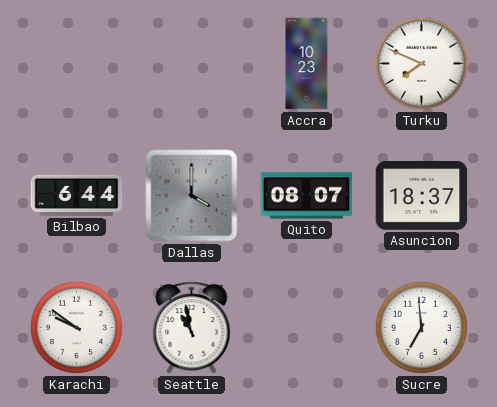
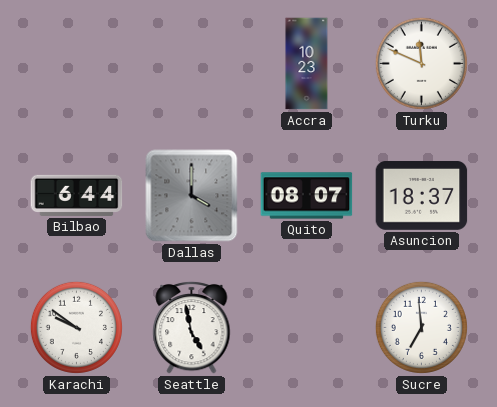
Turku: 7:49 -> 11:49 (421, 63)
Seattle: 10:58 -> 4:58 (192, 327)
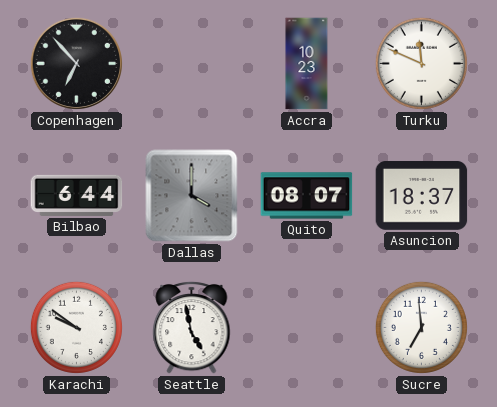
Copenhagen: none -> 6:53 (76, 63)
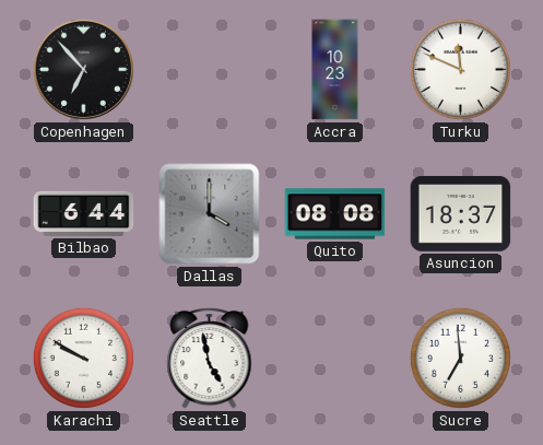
Quito: 08:07 -> 08:08 (335, 214)
Karachi: 9:51 -> 9:50 (83, 358)
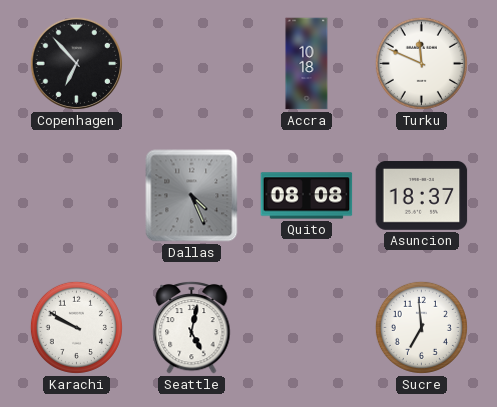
Accra: 10:23 -> 10:18 (307, 64)
Bilbao: 6:44 -> none (84, 213)
Dallas: 4:00 -> 4:26 (192, 196)
Seattle: 4:58 -> 5:02 (192, 327)
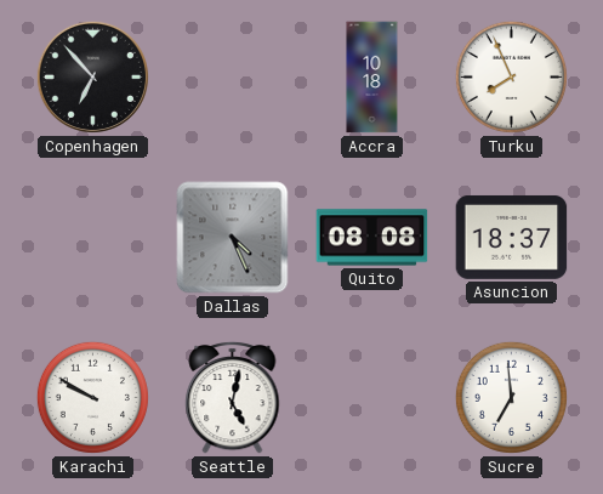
Turku: 11:49 -> 7:56 (511, 76)
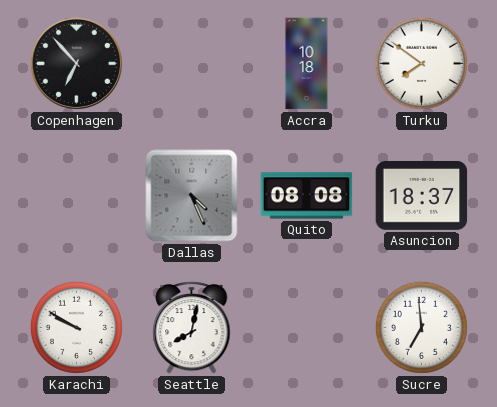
Turku: 7:56 -> 7:51 (421, 63)
Seattle: 5:02 -> 8:02 (192, 327)
